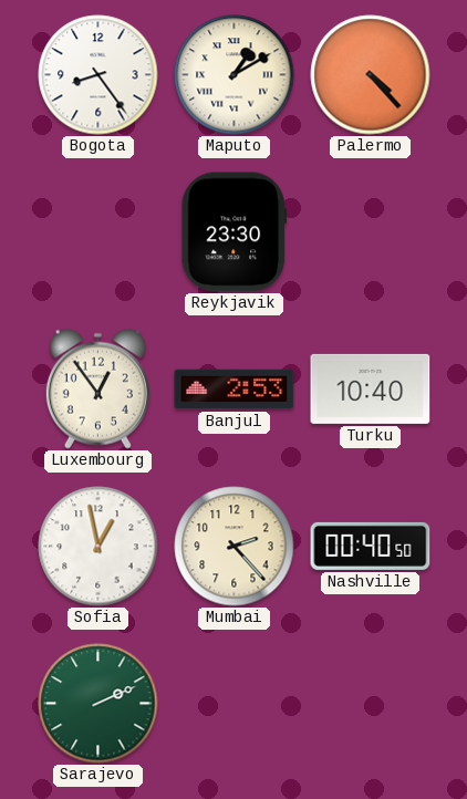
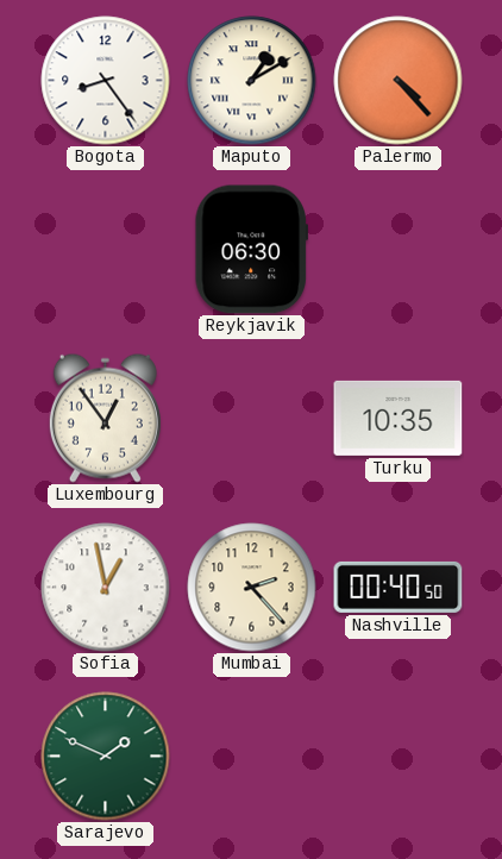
Reykjavik: 23:30 -> 06:30 (251, 250)
Banjul: 2:53 -> none (235, 390)
Turku: 10:40 -> 10:35 (399, 418)
Sarajevo: 2:11 -> 1:49 (106, 757)
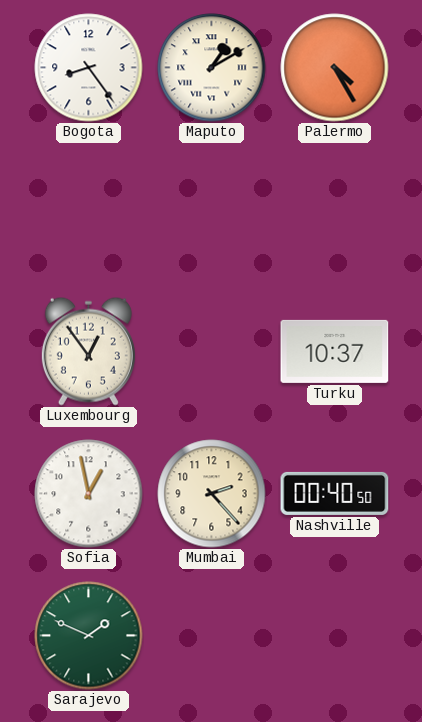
Palermo: 4:23 -> 4:25 (335, 68)
Reykjavik: 06:30 -> none (251, 250)
Turku: 10:35 -> 10:37 (335, 351)
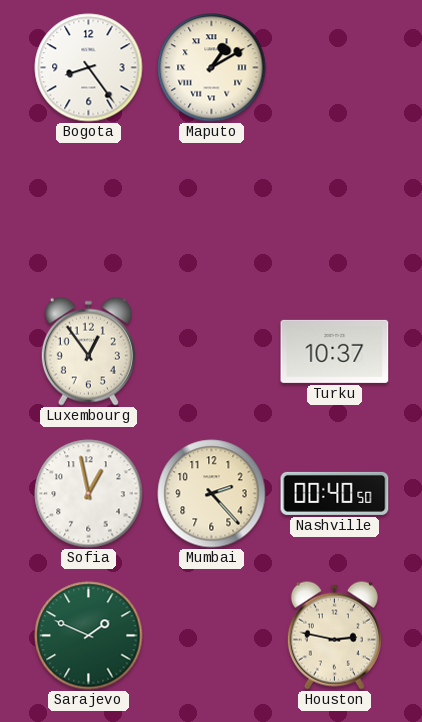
Palermo: 4:25 -> none (335, 68)
Houston: none -> 2:47 (334, 635)
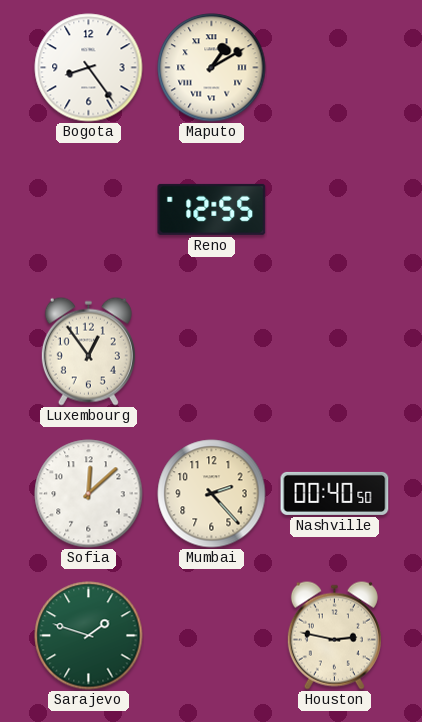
Reno: none -> 12:55 (212, 209)
Turku: 10:37 -> none (335, 351)
Sofia: 12:58 -> 12:08 (89, 494)
Sarajevo: 1:49 -> 1:48 (89, 636)
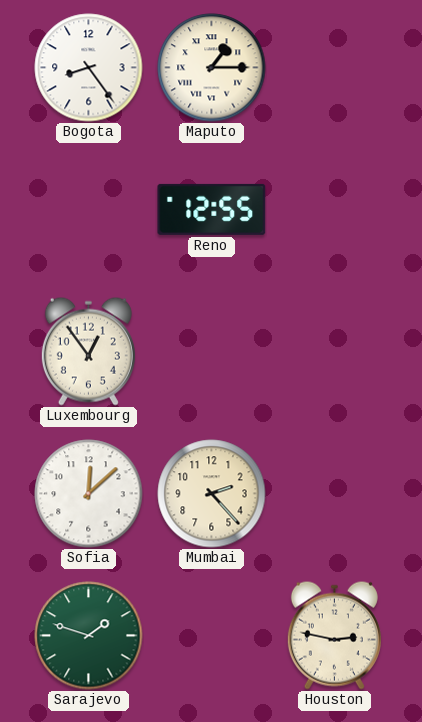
Maputo: 1:10 -> 1:15 (212, 68)
Nashville: 00:40 -> none (335, 493)
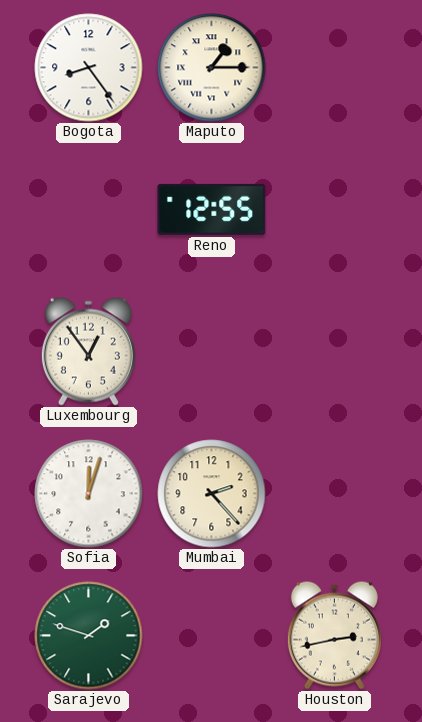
Sofia: 12:08 -> 12:03 (89, 494)
Houston: 2:47 -> 2:43 (334, 635)
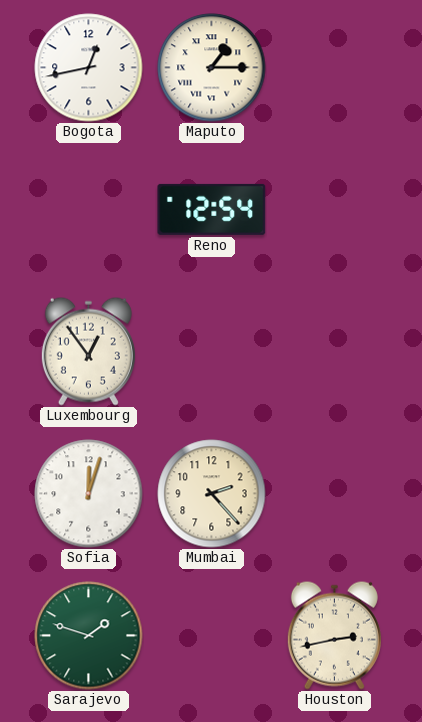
Bogota: 8:24 -> 12:43 (89, 68)
Reno: 12:55 -> 12:54 (212, 209)
